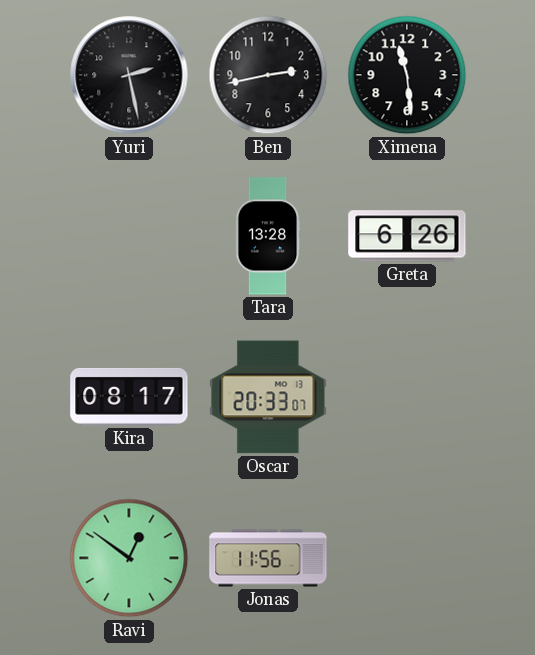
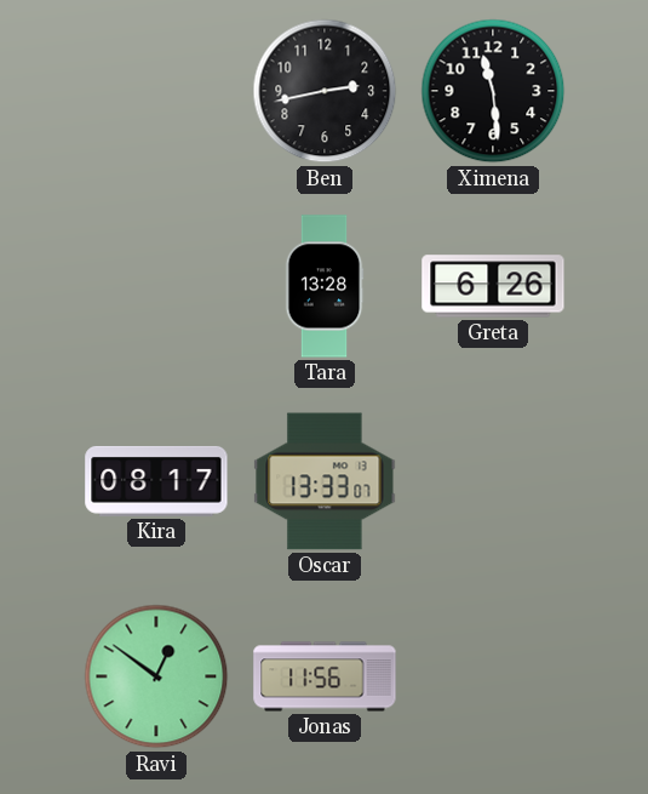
Yuri: 2:28 -> none (129, 75)
Oscar: 20:33 -> 13:33 (325, 481)
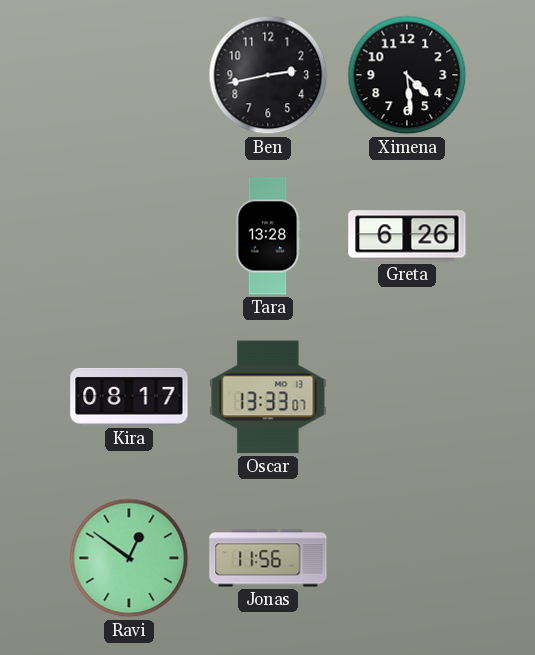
Ximena: 11:29 -> 4:29 (407, 75)
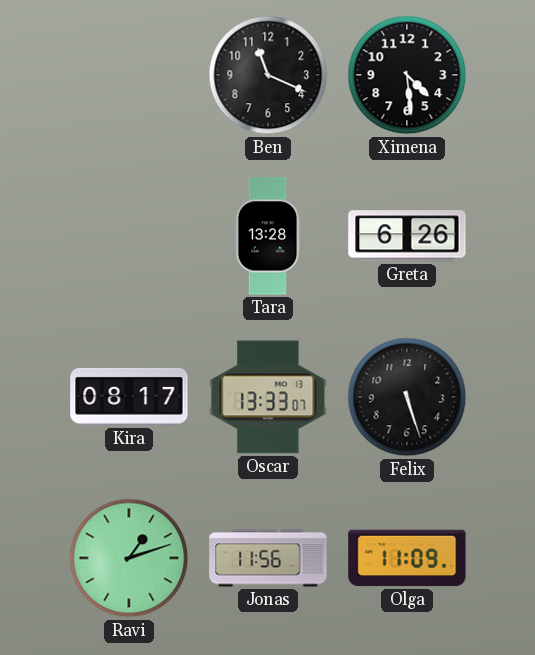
Ben: 2:43 -> 11:19 (268, 75)
Felix: none -> 5:27 (407, 397)
Ravi: 12:51 -> 1:12 (129, 558)
Olga: none -> 11:09 (407, 558)
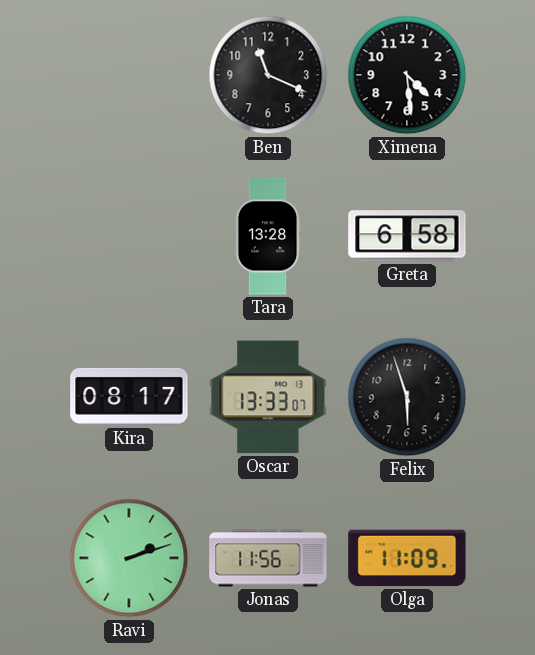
Greta: 6:26 -> 6:58 (407, 236)
Felix: 5:27 -> 5:57 (407, 397)
Ravi: 1:12 -> 2:12 (129, 558)
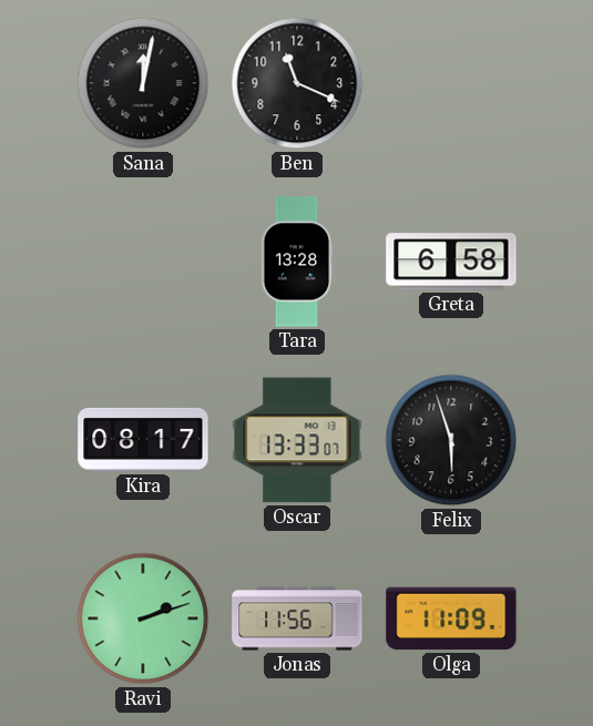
Sana: none -> 12:02 (143, 83)
Ximena: 4:29 -> none (407, 75)
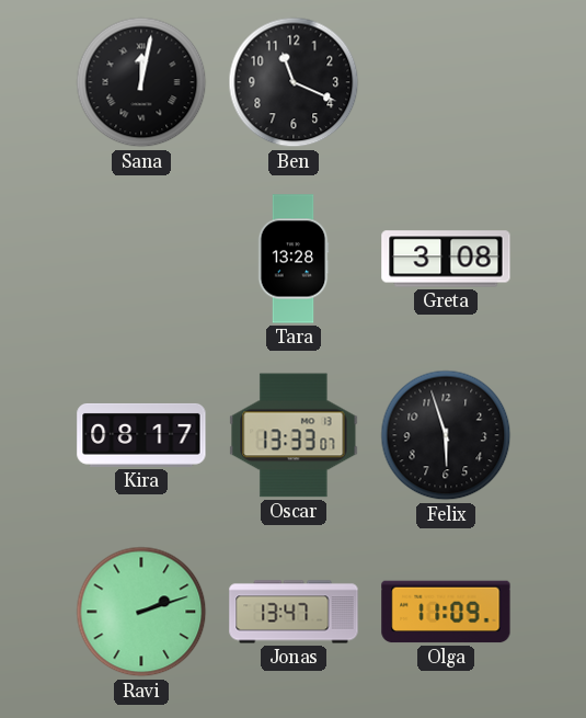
Greta: 6:58 -> 3:08 (446, 259)
Jonas: 11:56 -> 13:47 (294, 612)
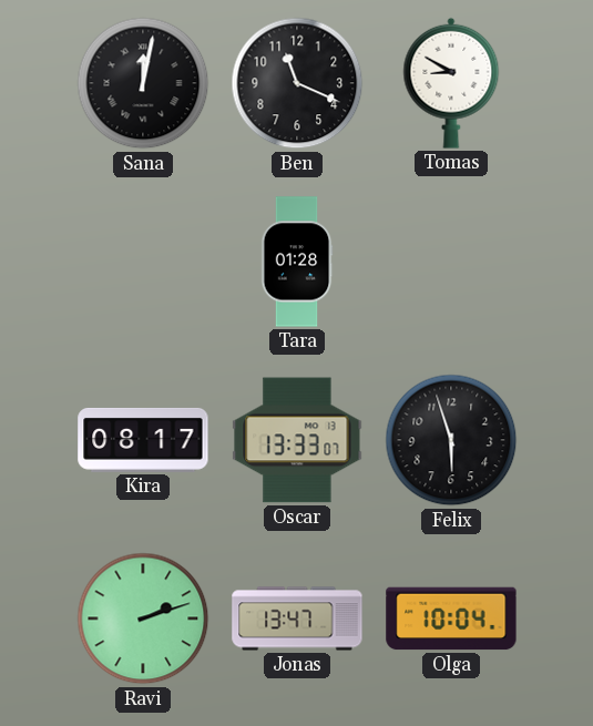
Tomas: none -> 8:50 (451, 83)
Tara: 13:28 -> 01:28 (297, 262)
Greta: 3:08 -> none (446, 259)
Olga: 11:09 -> 10:04 (451, 618)
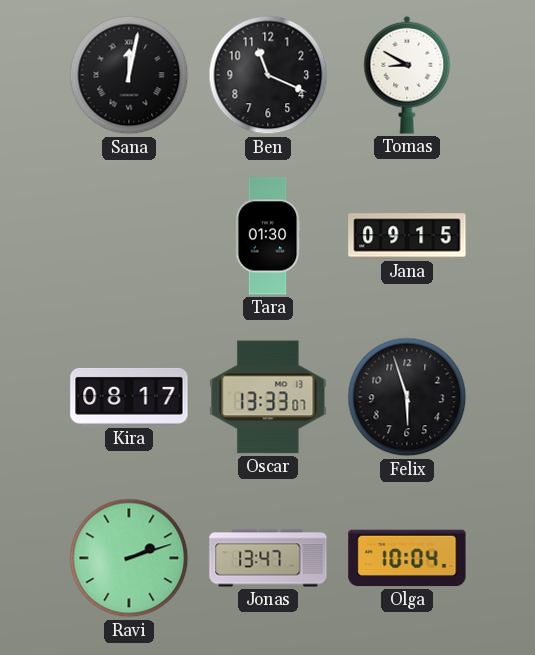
Tara: 01:28 -> 01:30 (268, 236)
Jana: none -> 09:15 (407, 236)
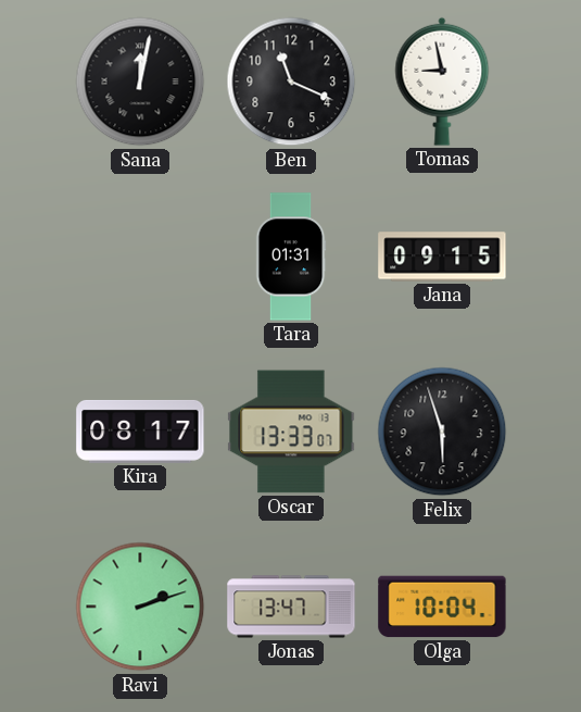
Tomas: 8:50 -> 8:58 (442, 82)
Tara: 01:30 -> 01:31 (291, 257)
